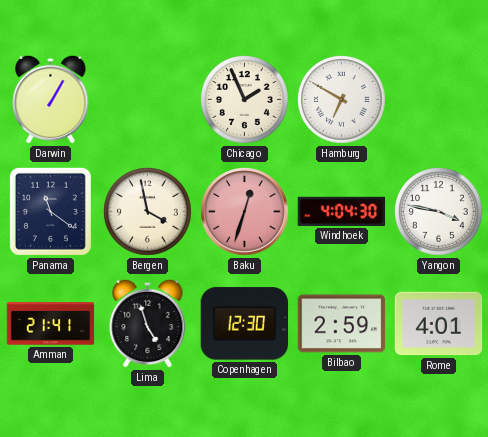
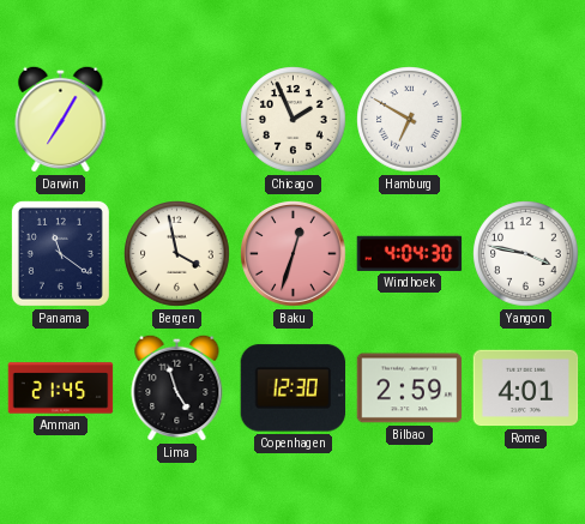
Darwin: 1:05 -> 7:05 (61, 119)
Amman: 21:41 -> 21:45 (61, 389)
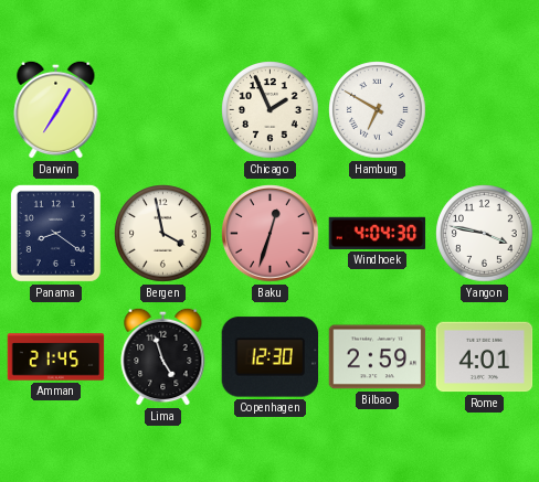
Panama: 11:21 -> 8:21 (55, 233)
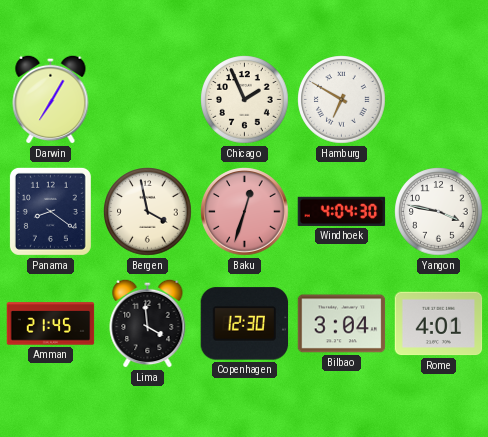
Lima: 4:57 -> 3:59 (148, 323)
Bilbao: 2:59 -> 3:04 (342, 324)
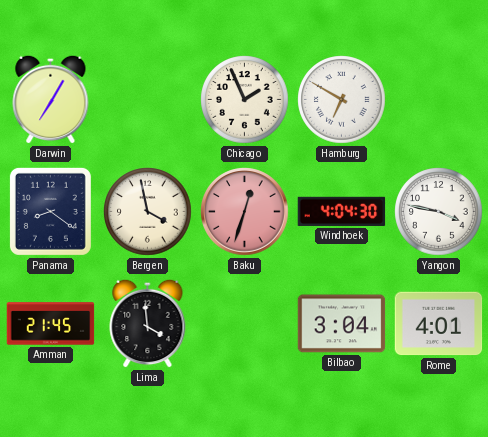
Copenhagen: 12:30 -> none (245, 324)
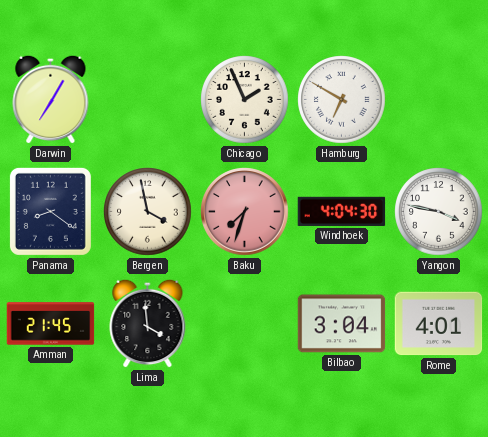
Baku: 12:33 -> 7:33 (245, 212)
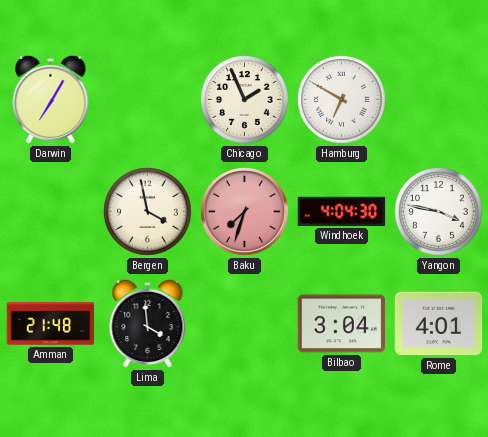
Panama: 8:21 -> none (50, 211)
Amman: 21:45 -> 21:48 (51, 324)
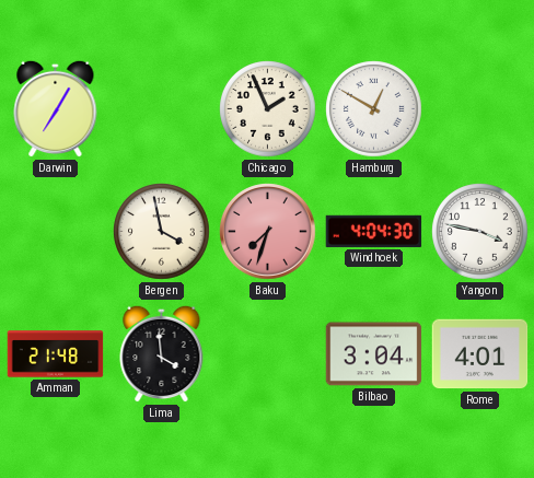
Hamburg: 6:50 -> 12:50 (374, 109)
